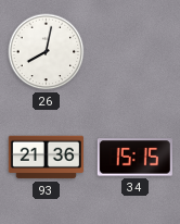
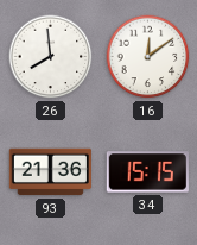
26: 8:02 -> 7:59 (51, 57)
16: none -> 12:09 (148, 57)
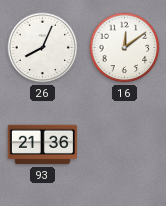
26: 7:59 -> 8:04 (43, 48)
34: 15:15 -> none (147, 172)
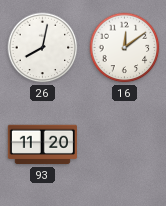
26: 8:04 -> 8:02 (43, 48)
93: 21:36 -> 11:20 (42, 145)
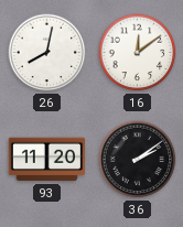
36: none -> 2:09 (138, 160)
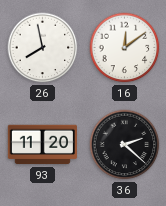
26: 8:02 -> 7:58 (43, 48)
36: 2:09 -> 2:22 (125, 145)
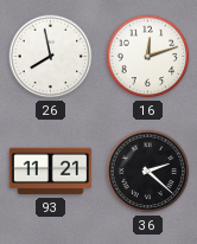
16: 12:09 -> 12:12 (148, 57)
93: 11:20 -> 11:21 (50, 172)
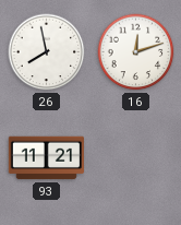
36: 2:22 -> none (148, 172)
